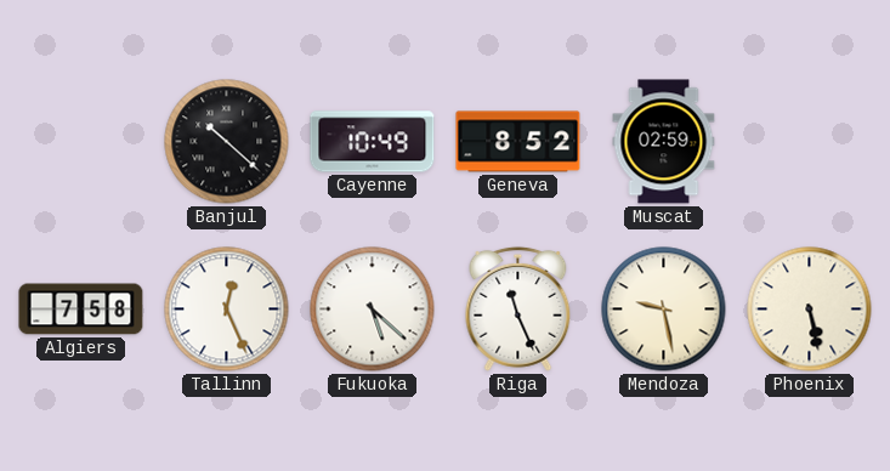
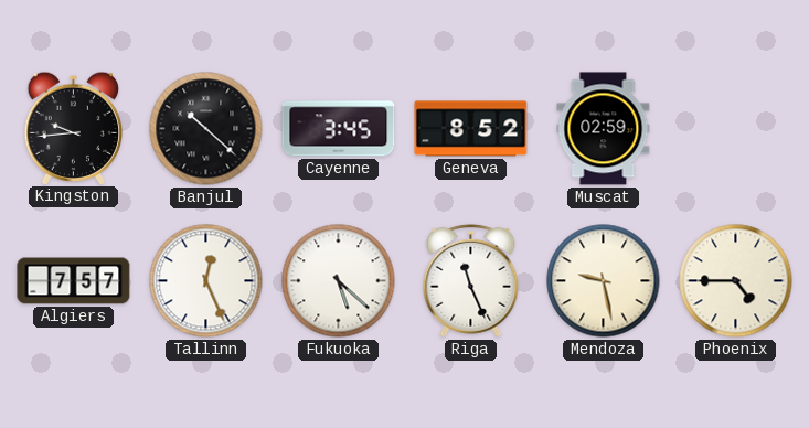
Kingston: none -> 9:44 (73, 128)
Cayenne: 10:49 -> 3:45 (339, 129)
Algiers: 7:58 -> 7:57 (74, 281)
Phoenix: 5:28 -> 4:45 (736, 281)
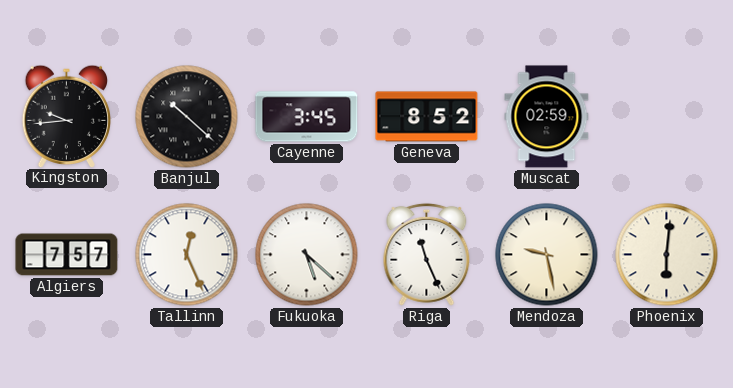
Phoenix: 4:45 -> 6:01 (667, 255)
